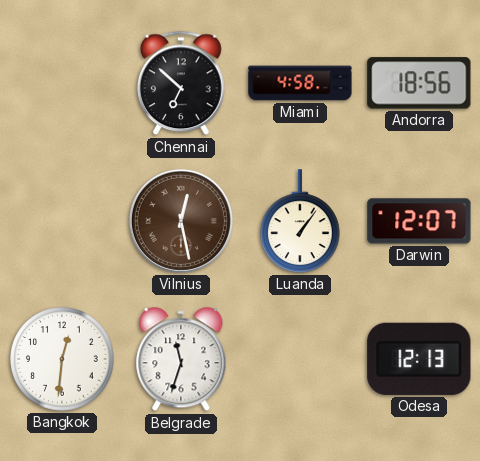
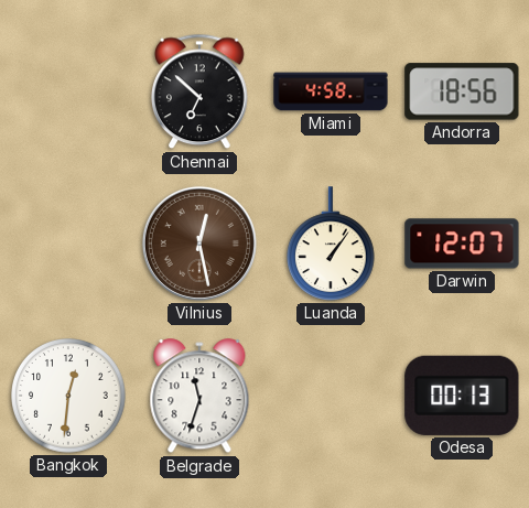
Odesa: 12:13 -> 00:13 (462, 396)
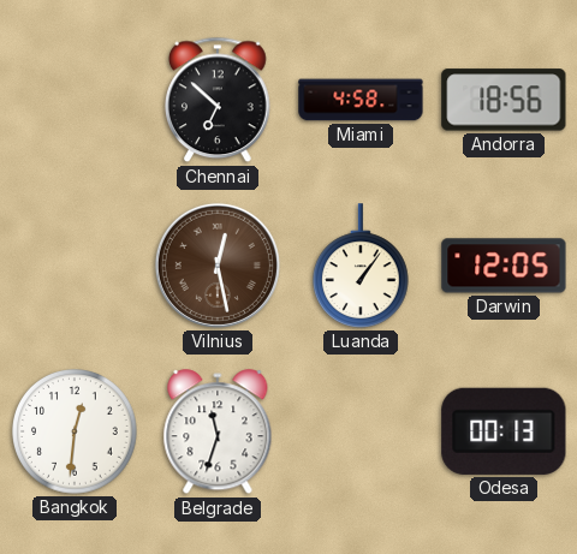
Darwin: 12:07 -> 12:05 (504, 266)
